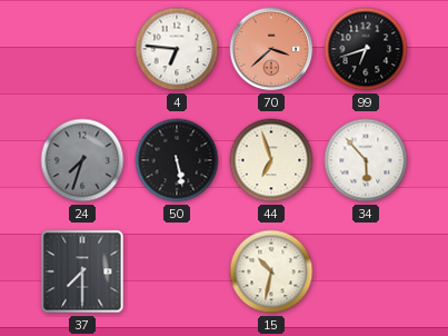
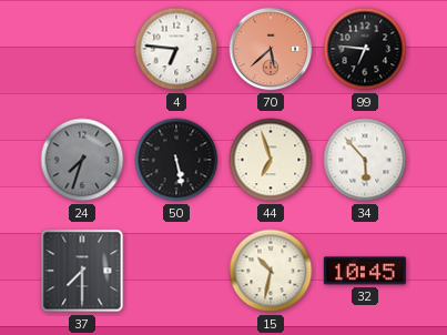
70: 3:38 -> 5:38 (271, 49)
99: 6:42 -> 6:46 (365, 49)
32: none -> 10:45 (365, 271)
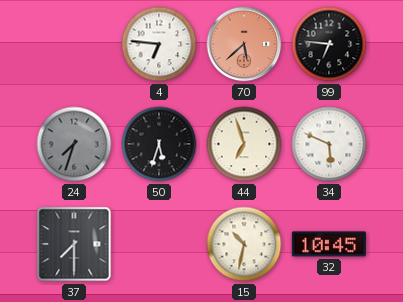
50: 5:28 -> 5:33 (159, 144)
34: 5:53 -> 5:49 (329, 144)
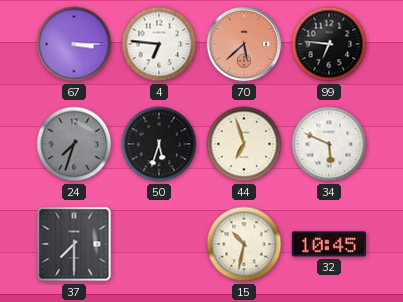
67: none -> 3:15 (74, 44)
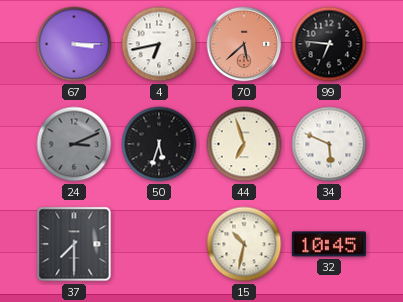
4: 6:46 -> 6:43 (159, 44)
24: 7:33 -> 3:11 (74, 144)
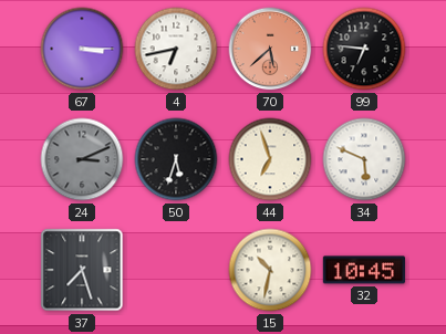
37: 7:30 -> 7:27 (82, 270)
